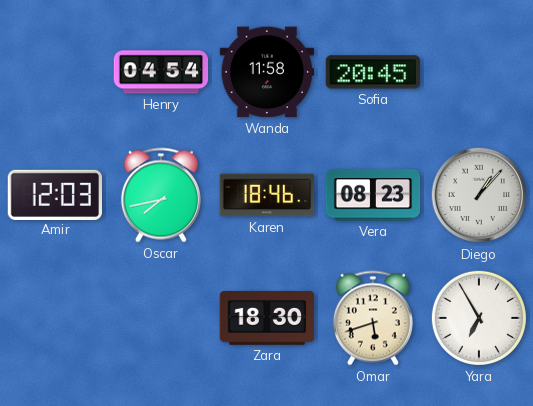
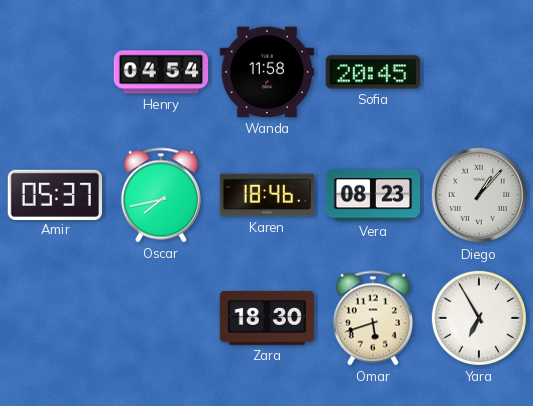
Amir: 12:03 -> 05:37 (54, 194)
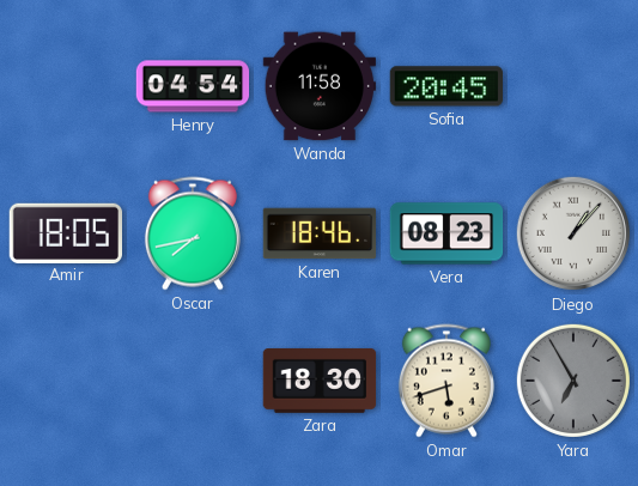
Amir: 05:37 -> 18:05 (65, 232)
Yara dial: white -> grey (573, 381)
